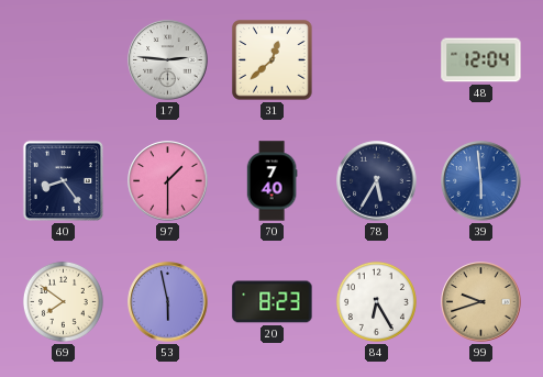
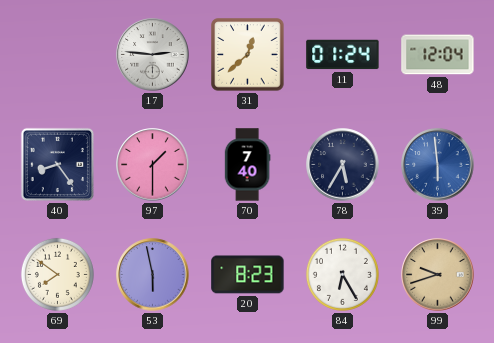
11: none -> 01:24 (343, 55)
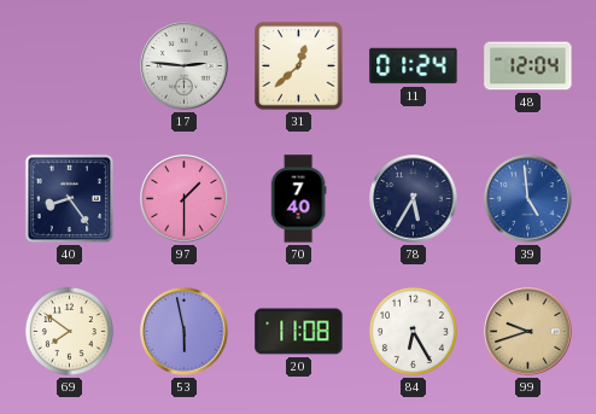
39: 5:59 -> 4:59 (528, 199)
20: 8:23 -> 11:08 (299, 332)
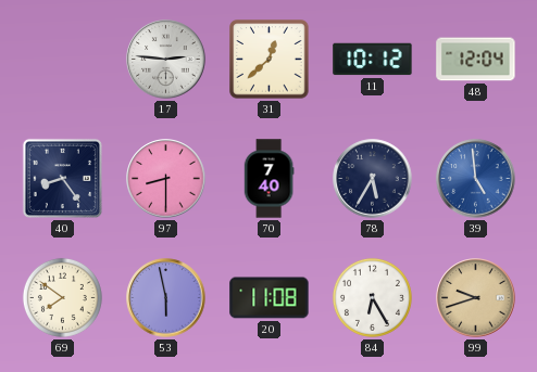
11: 01:24 -> 10:12 (373, 60)
97: 1:30 -> 8:30 (166, 179)
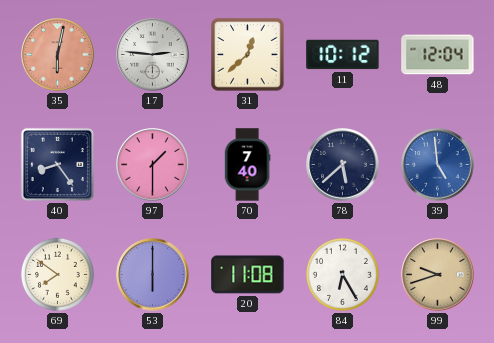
35: none -> 6:02 (58, 55)
97: 8:30 -> 1:30 (153, 165)
78: 5:35 -> 5:38 (343, 165)
53: 5:58 -> 6:00 (153, 275)
